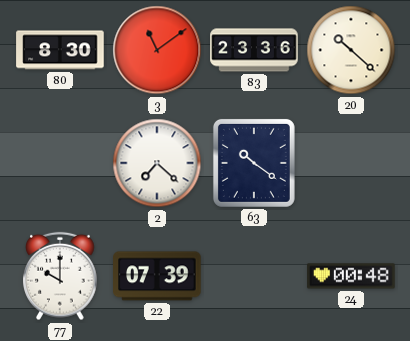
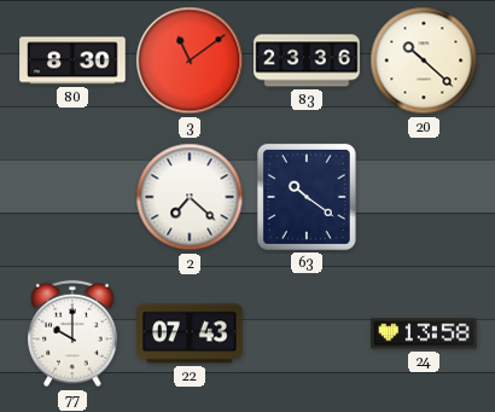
22: 07:39 -> 07:43 (190, 333)
24: 00:48 -> 13:58 (424, 333)
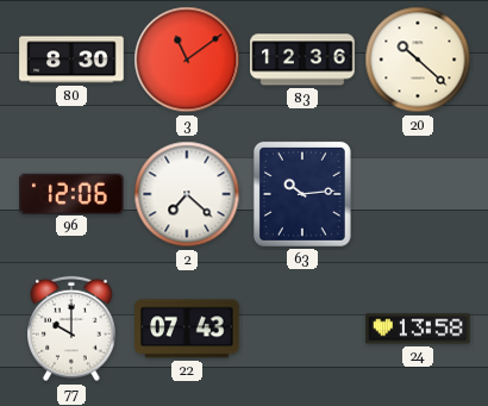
83: 23:36 -> 12:36 (302, 60)
96: none -> 12:06 (71, 193)
63: 10:21 -> 10:14 (302, 194)
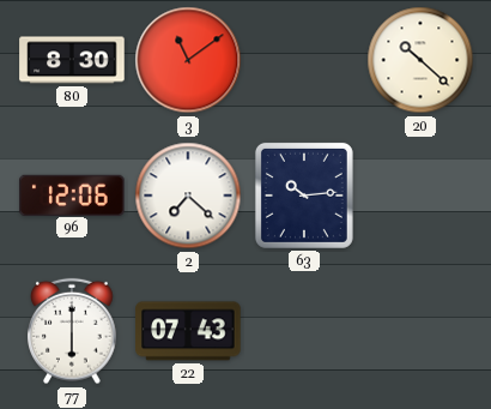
83: 12:36 -> none (302, 60)
77: 10:00 -> 6:00 (73, 331)
24: 13:58 -> none (418, 329)
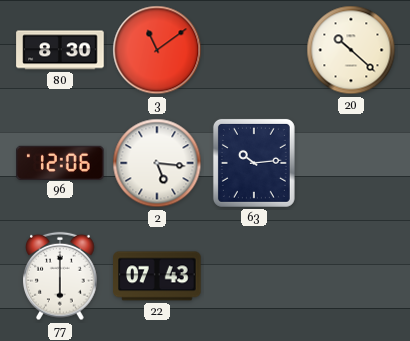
2: 7:22 -> 5:16 (157, 163)
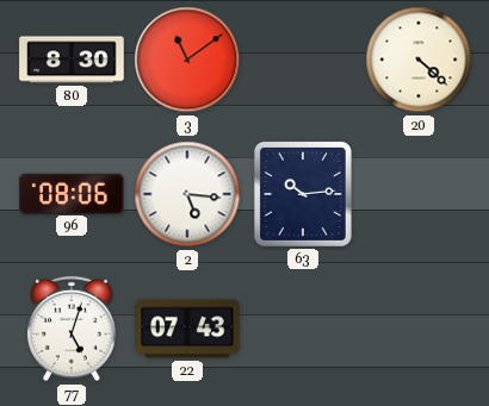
20: 10:22 -> 4:22 (419, 60)
96: 12:06 -> 08:06 (72, 193)
77: 6:00 -> 5:03 (73, 329)
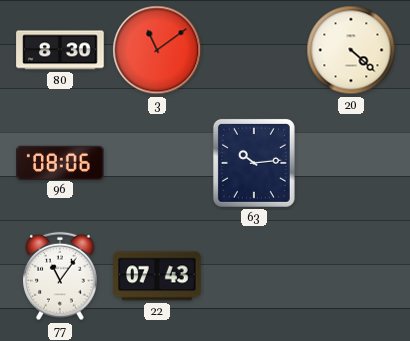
2: 5:16 -> none (187, 194)
77: 5:03 -> 11:06 (61, 276)
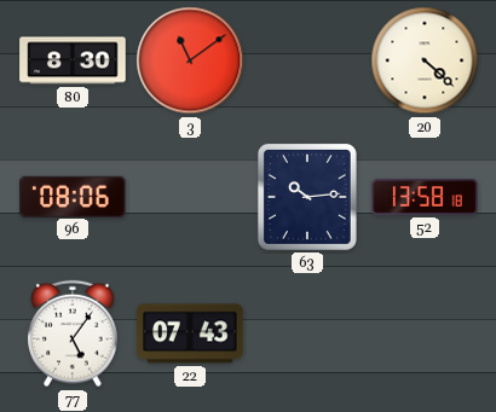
52: none -> 13:58 (425, 197)
77: 11:06 -> 5:06 (74, 333)
